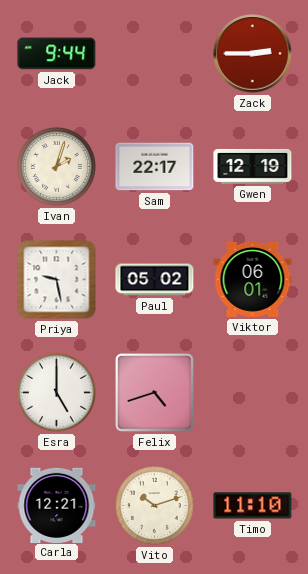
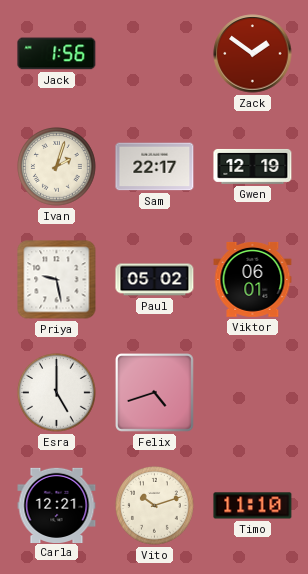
Jack: 9:44 -> 1:56 (57, 54)
Zack: 2:45 -> 1:51 (253, 54)
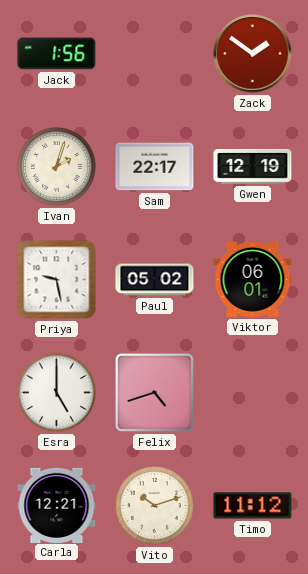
Timo: 11:10 -> 11:12 (253, 506)
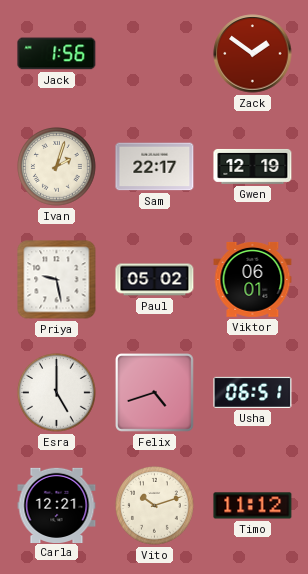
Usha: none -> 06:51 (253, 392)
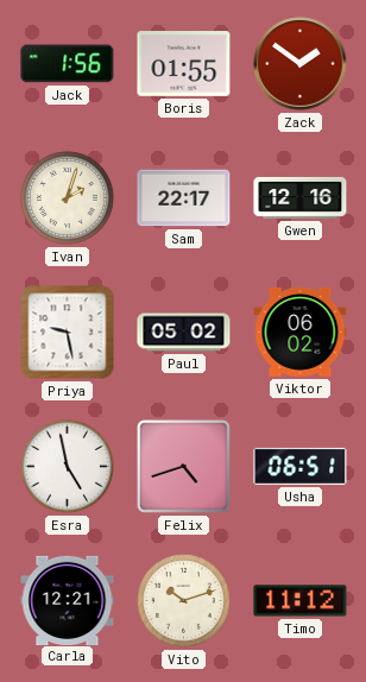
Boris: none -> 01:55 (184, 64)
Gwen: 12:19 -> 12:16 (301, 197)
Viktor: 06:01 -> 06:02 (301, 331)
Esra: 5:00 -> 4:58 (68, 467)
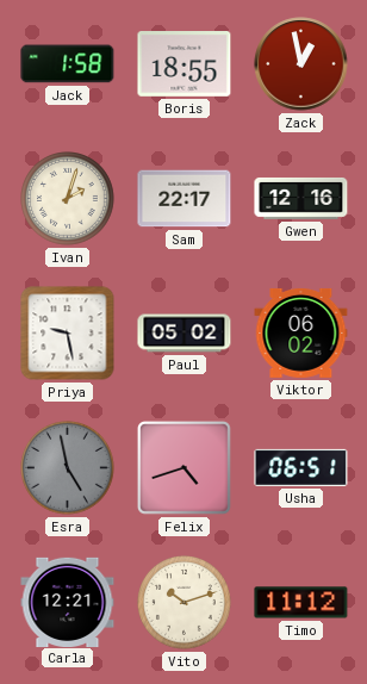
Jack: 1:56 -> 1:58 (68, 64)
Boris: 01:55 -> 18:55 (185, 64)
Zack: 1:51 -> 12:58 (301, 64)
Esra dial: white -> grey (68, 468)
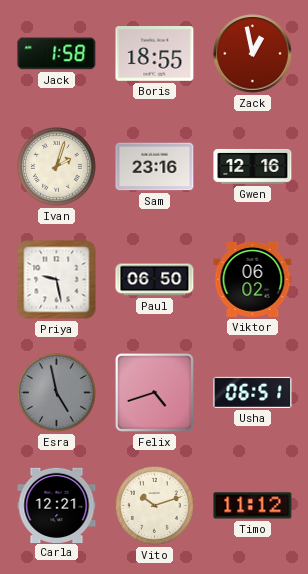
Sam: 22:17 -> 23:16 (155, 167)
Paul: 05:02 -> 06:50 (155, 280)
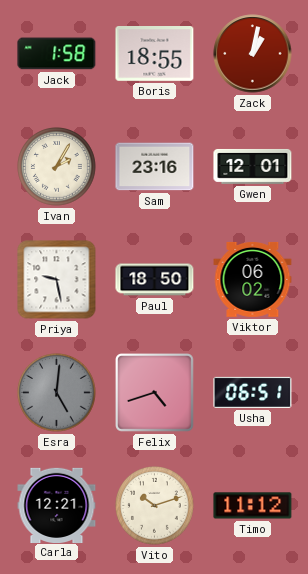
Zack: 12:58 -> 1:02 (253, 54)
Ivan: 2:03 -> 2:05 (57, 167)
Gwen: 12:16 -> 12:01 (253, 166)
Paul: 06:50 -> 18:50 (155, 280)
Esra: 4:58 -> 5:01 (57, 393)
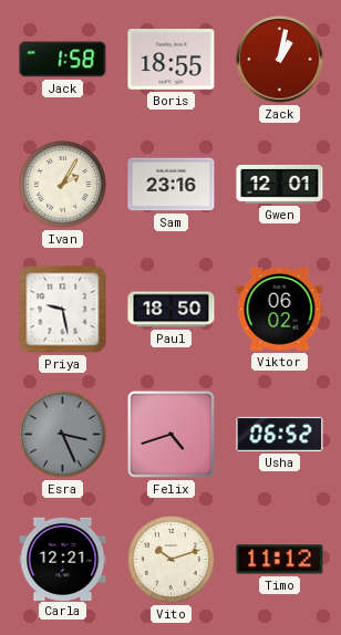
Esra: 5:01 -> 3:26 (63, 435)
Usha: 06:51 -> 06:52 (280, 434)
